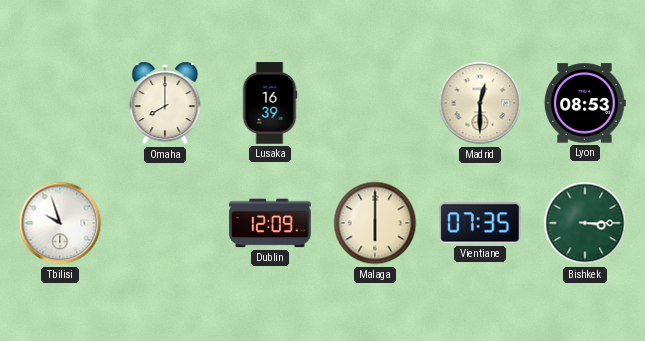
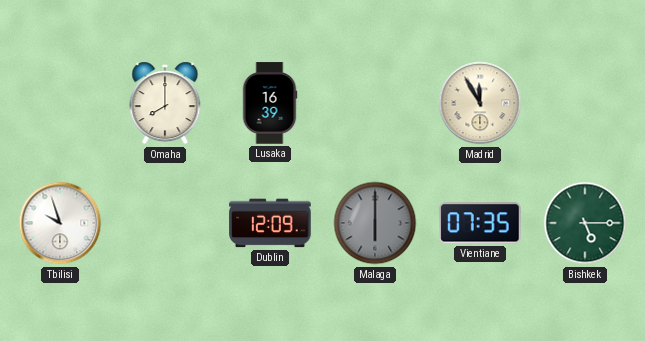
Madrid: 12:30 -> 11:55 (480, 103)
Lyon: 08:53 -> none (585, 103)
Malaga dial: cream -> grey (375, 223)
Bishkek: 3:15 -> 5:15 (585, 223)
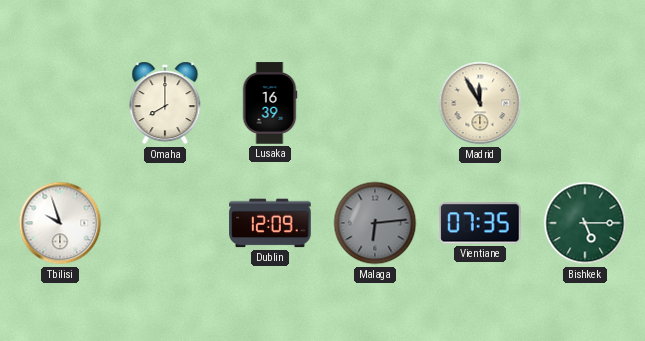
Malaga: 6:00 -> 6:14 (375, 223)
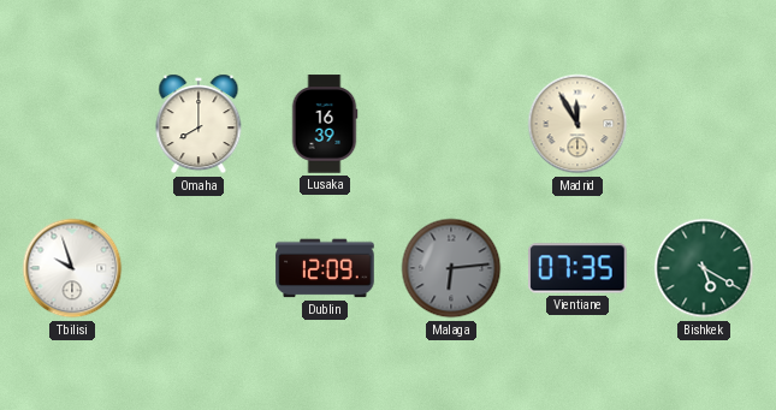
Bishkek: 5:15 -> 5:20 (704, 268)
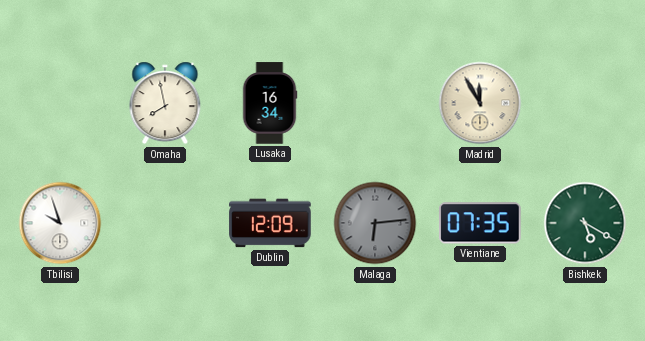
Omaha: 8:00 -> 7:58 (165, 103)
Lusaka: 16:39 -> 16:34 (270, 103)
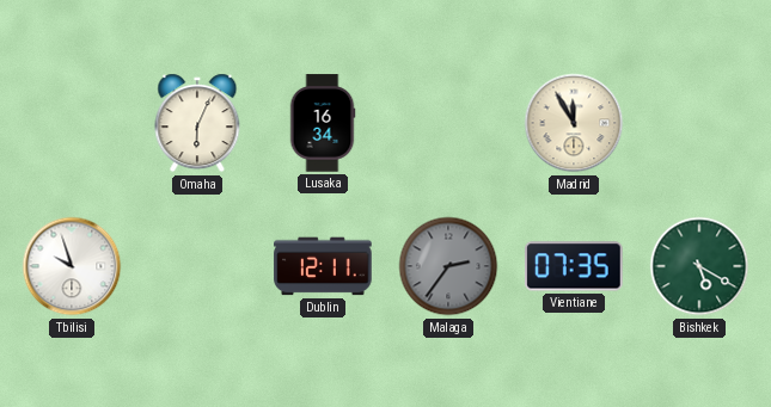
Omaha: 7:58 -> 6:04 (197, 123)
Dublin: 12:09 -> 12:11 (323, 266)
Malaga: 6:14 -> 2:36 (448, 266)
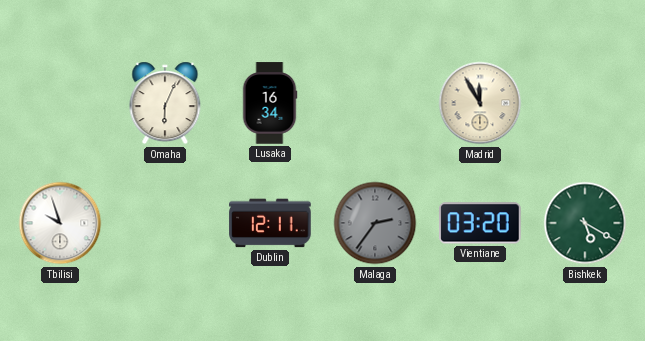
Vientiane: 07:35 -> 03:20 (481, 223)
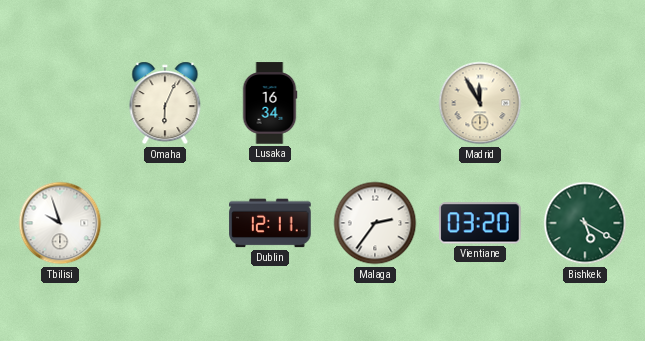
Malaga dial: grey -> white (375, 223)
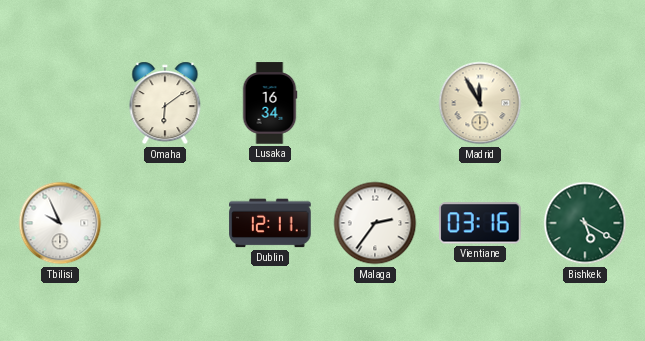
Omaha: 6:04 -> 6:09 (165, 103)
Tbilisi: 9:57 -> 9:56 (60, 223)
Vientiane: 03:20 -> 03:16 (481, 223)
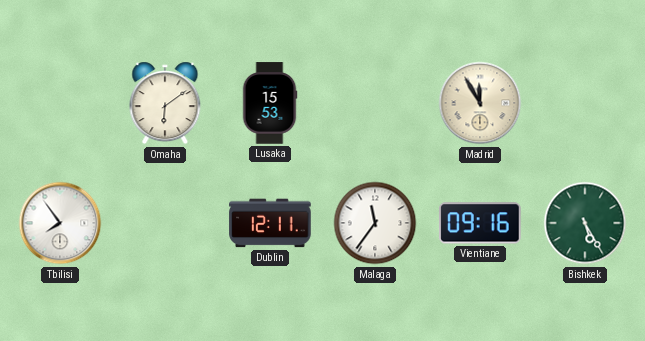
Lusaka: 16:34 -> 15:53 (270, 103)
Tbilisi: 9:56 -> 7:54 (60, 223)
Malaga: 2:36 -> 11:36 (375, 223)
Vientiane: 03:16 -> 09:16 (481, 223)
Bishkek: 5:20 -> 5:25 (585, 223)
